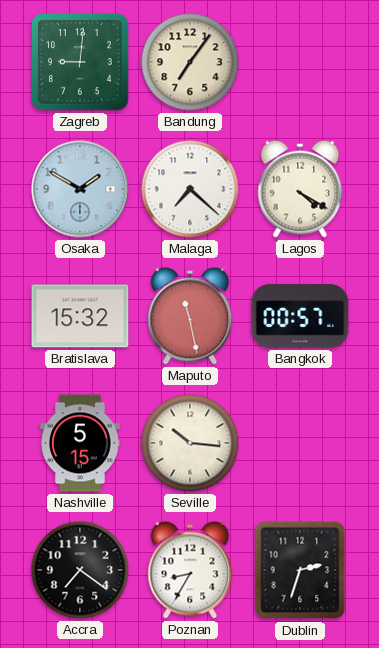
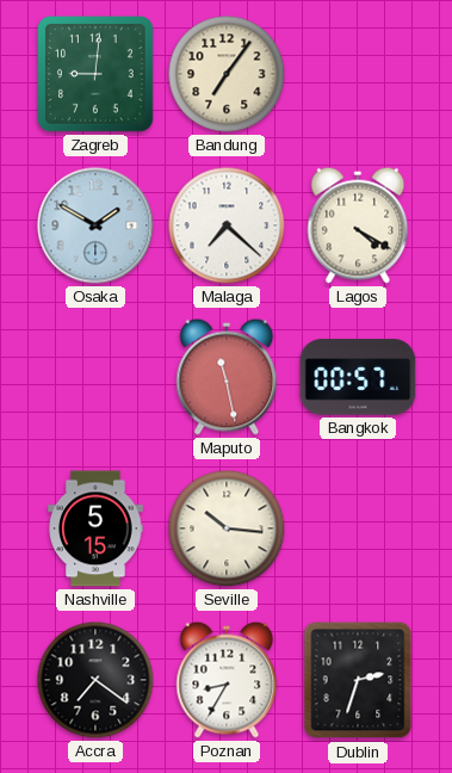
Bratislava: 15:32 -> none (80, 316)
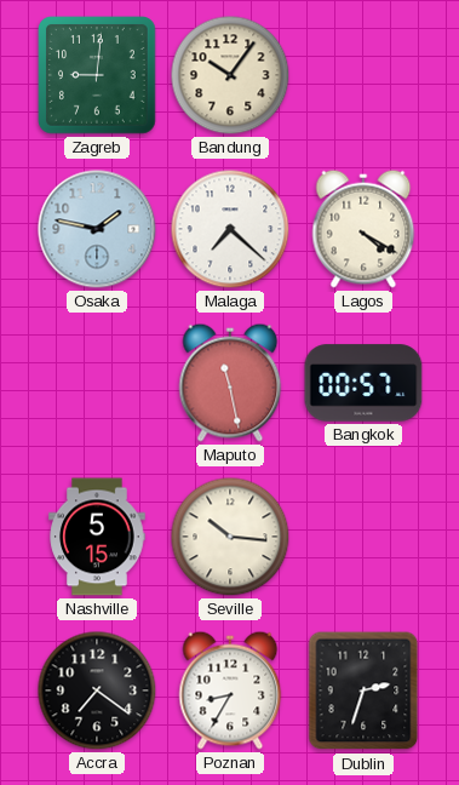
Bandung: 7:06 -> 10:06 (230, 75)
Osaka: 1:50 -> 1:47 (97, 229)
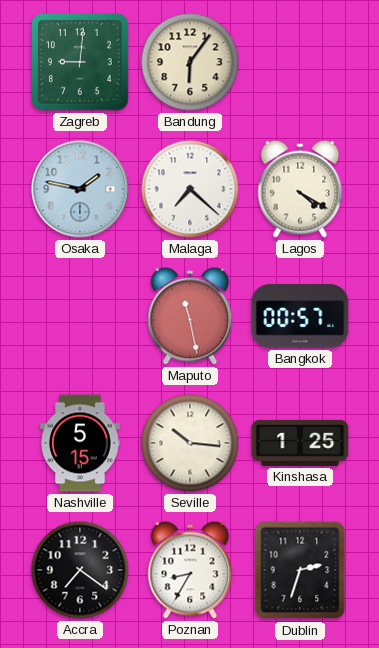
Bandung: 10:06 -> 6:06 (190, 62)
Kinshasa: none -> 1:25 (300, 443)
